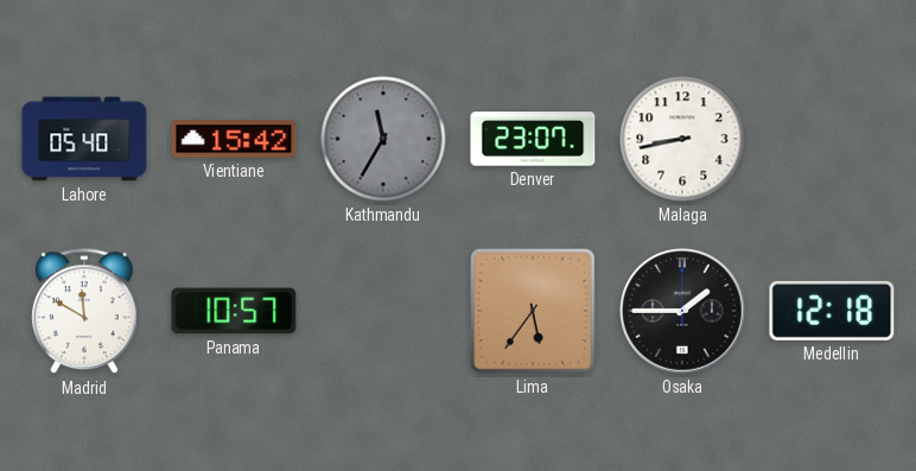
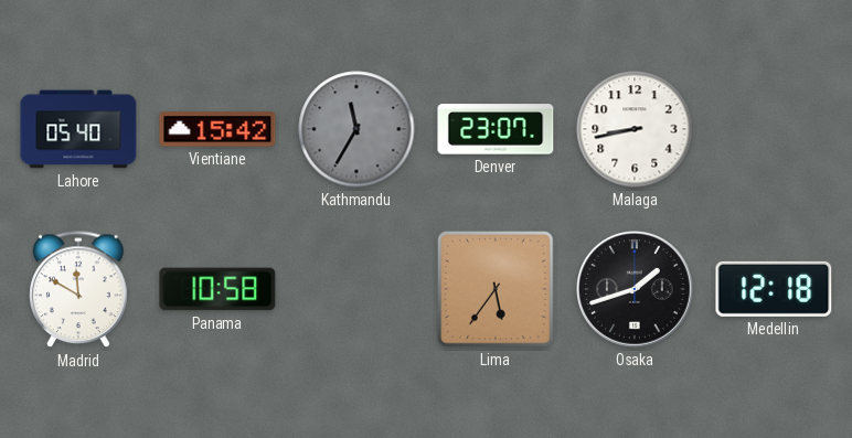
Panama: 10:57 -> 10:58 (217, 289)
Osaka: 1:45 -> 1:42 (635, 289)
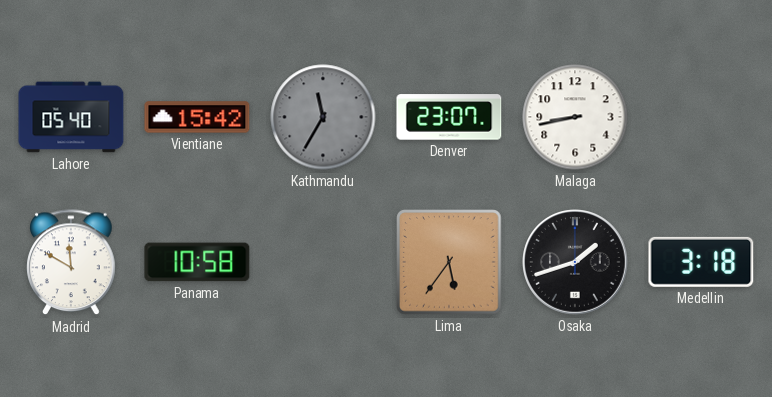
Medellin: 12:18 -> 3:18 (701, 262)
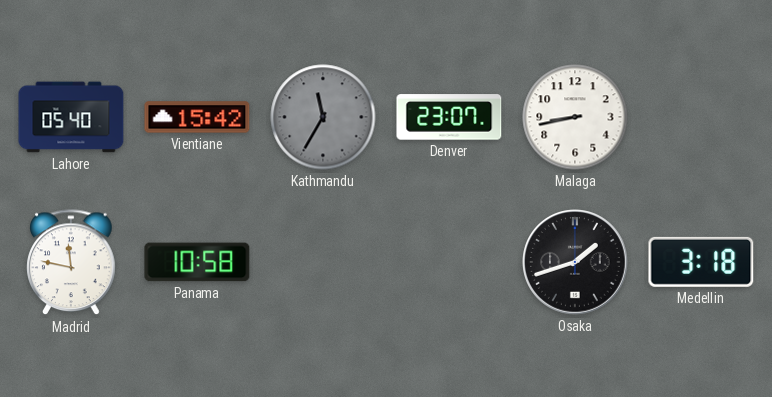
Madrid: 11:50 -> 11:47 (71, 263)
Lima: 5:36 -> none (449, 262)
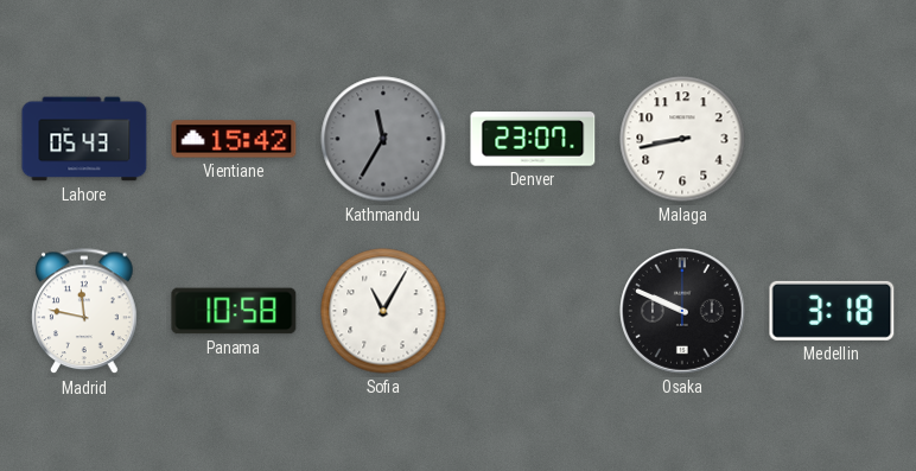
Lahore: 05:40 -> 05:43 (84, 139)
Sofia: none -> 11:05 (383, 311)
Osaka: 1:42 -> 9:49 (682, 311)
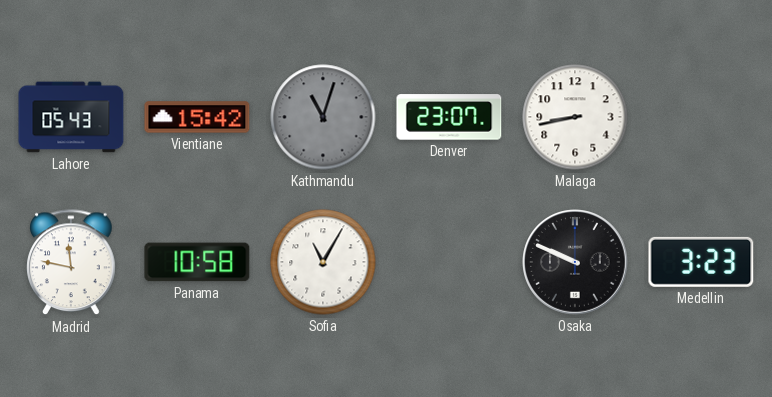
Kathmandu: 11:35 -> 11:03 (323, 117)
Medellin: 3:18 -> 3:23 (701, 262)
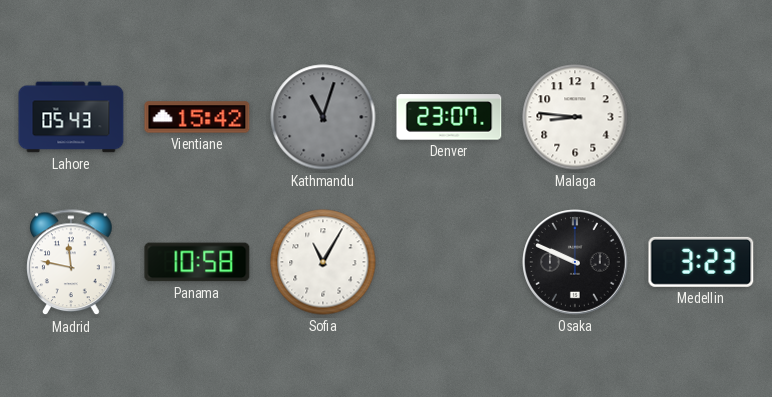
Malaga: 8:43 -> 8:46 (575, 117)
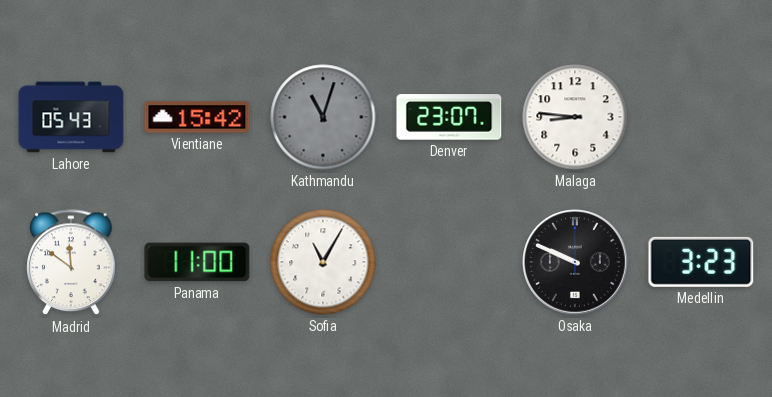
Madrid: 11:47 -> 11:51 (71, 263)
Panama: 10:58 -> 11:00 (197, 262)
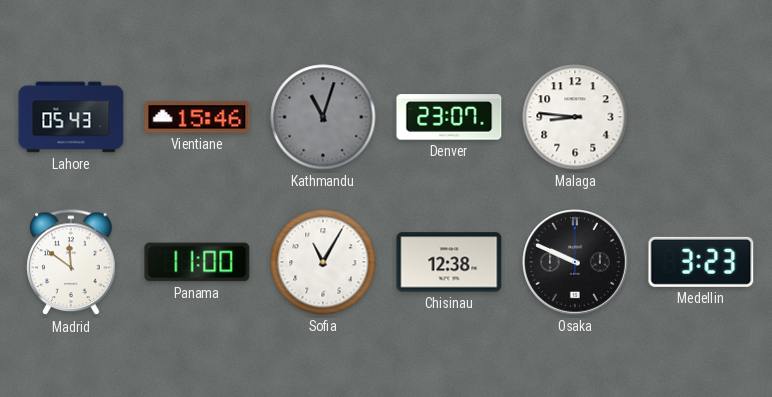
Vientiane: 15:42 -> 15:46 (197, 117)
Chisinau: none -> 12:38 (449, 262)
